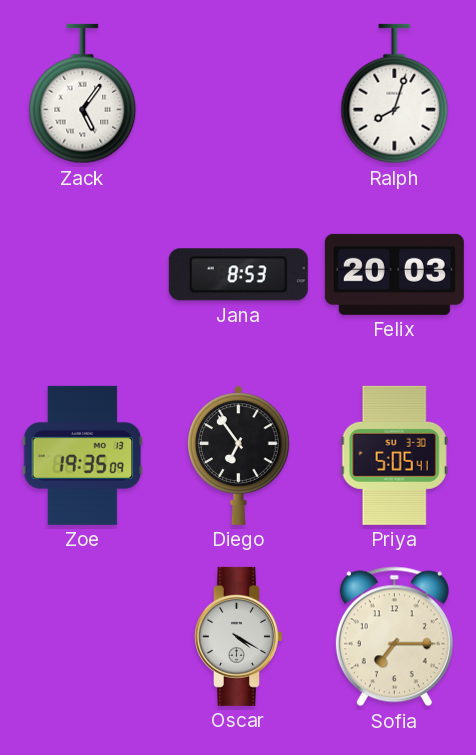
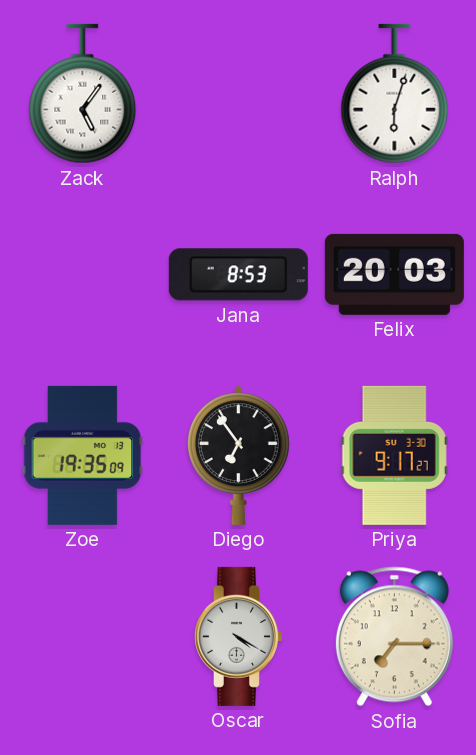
Ralph: 8:03 -> 6:03 (395, 94)
Priya: 5:05 -> 9:17 (394, 455)
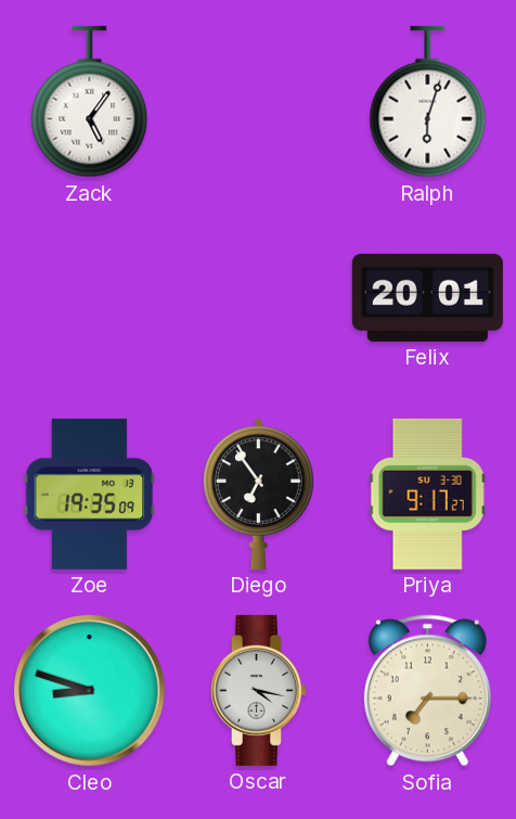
Jana: 8:53 -> none (238, 275)
Felix: 20:03 -> 20:01 (427, 297)
Cleo: none -> 8:48 (89, 690)
Oscar: 4:20 -> 4:17 (258, 690)
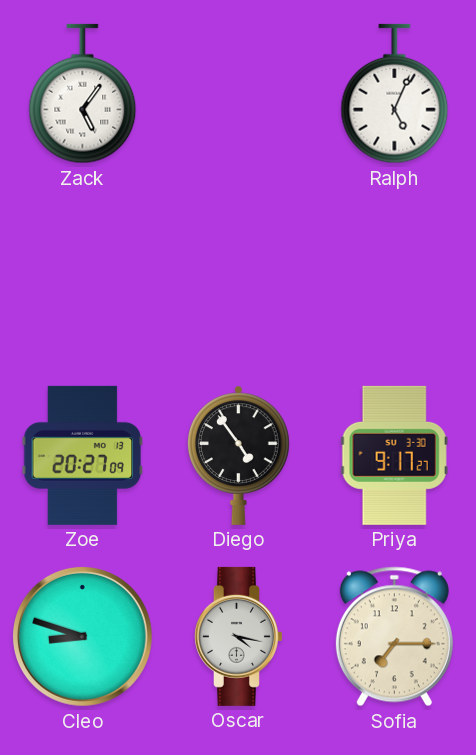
Ralph: 6:03 -> 5:04 (395, 94)
Felix: 20:01 -> none (427, 297)
Zoe: 19:35 -> 20:27 (83, 455)
Diego: 6:54 -> 4:54 (239, 455)
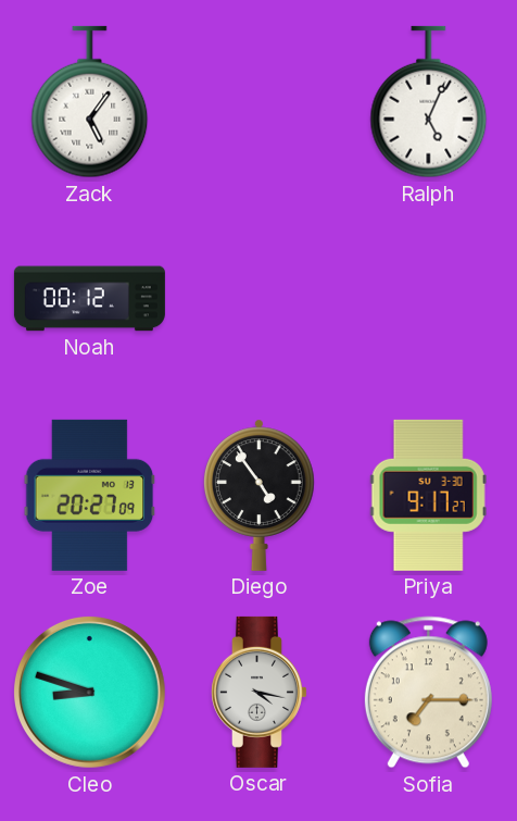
Noah: none -> 00:12 (89, 299)
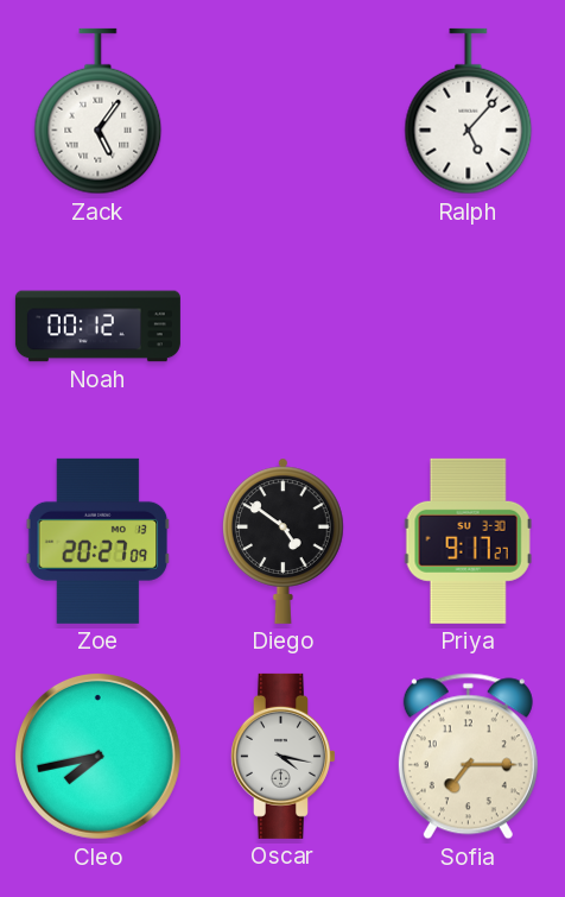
Ralph: 5:04 -> 5:07 (469, 112)
Diego: 4:54 -> 4:51 (284, 541)
Cleo: 8:48 -> 7:43 (97, 756)
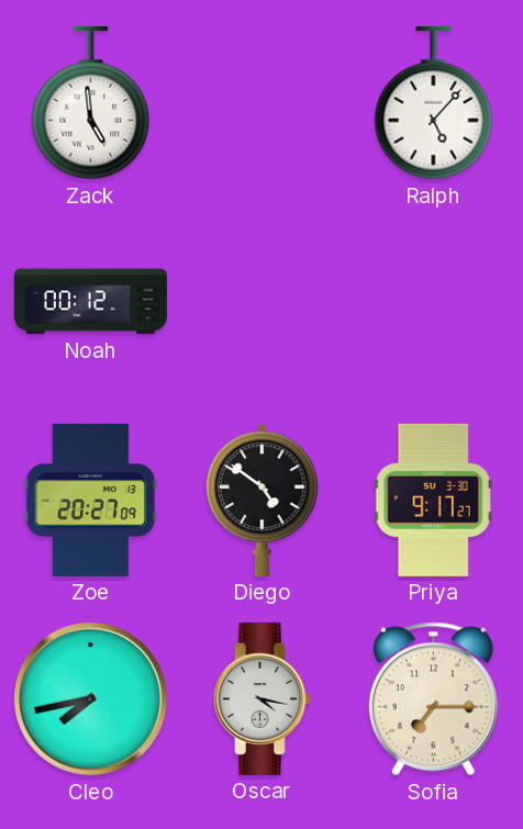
Zack: 5:06 -> 4:59 (91, 103)
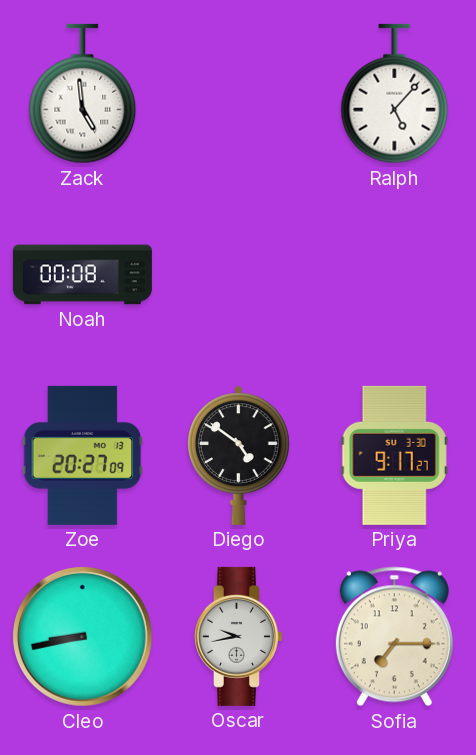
Noah: 00:12 -> 00:08 (82, 275)
Cleo: 7:43 -> 8:43 (82, 636)
Oscar: 4:17 -> 9:43 (238, 636)
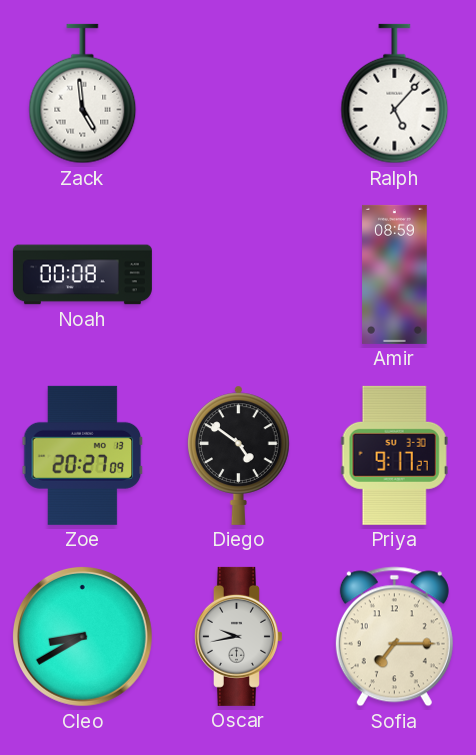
Amir: none -> 08:59 (395, 274)
Cleo: 8:43 -> 8:40 (82, 636)
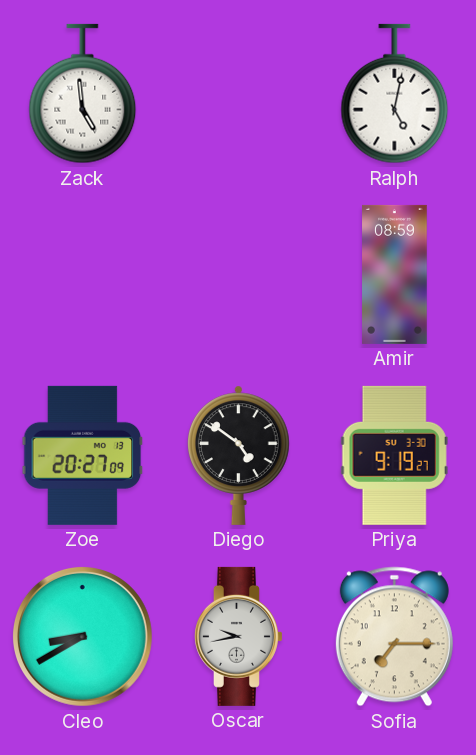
Ralph: 5:07 -> 5:02 (395, 94)
Noah: 00:08 -> none (82, 275)
Priya: 9:17 -> 9:19 (394, 455)
